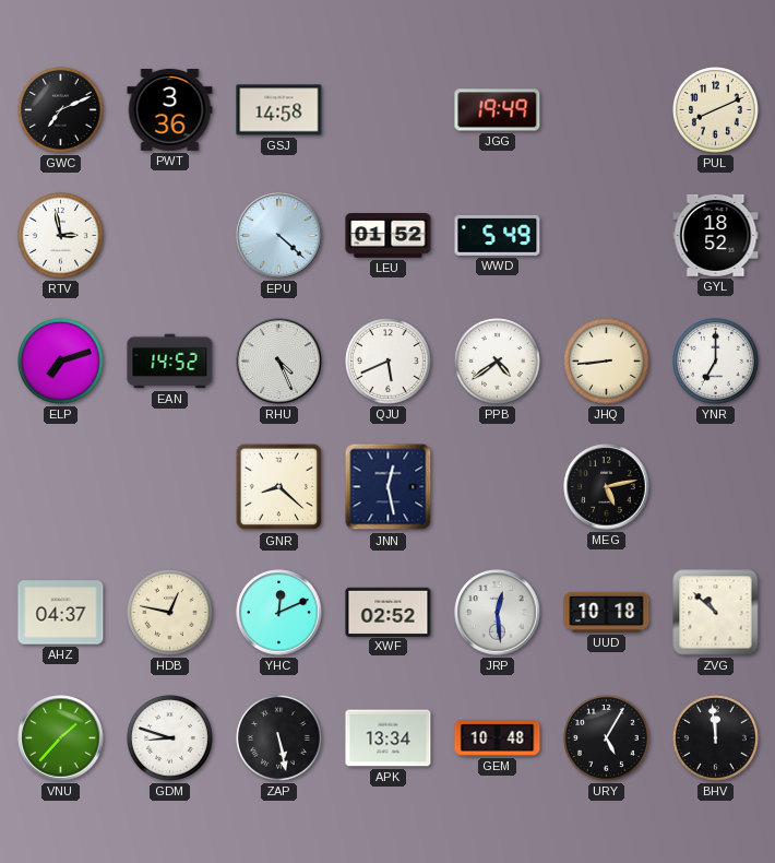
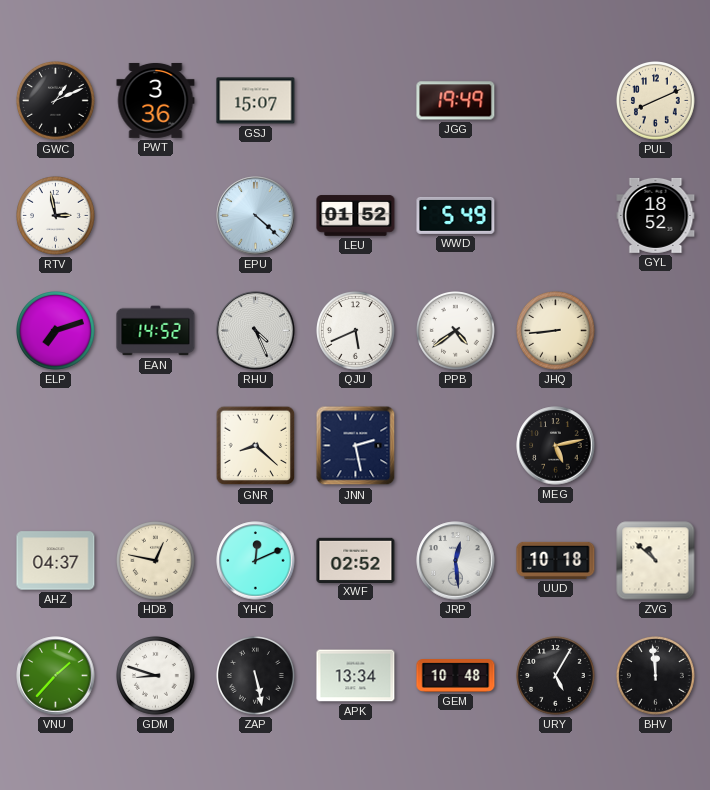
GWC: 7:11 -> 1:11 (56, 101)
GSJ: 14:58 -> 15:07 (256, 101)
YNR: 7:00 -> none (716, 362)
JNN: 12:28 -> 2:28 (356, 446)
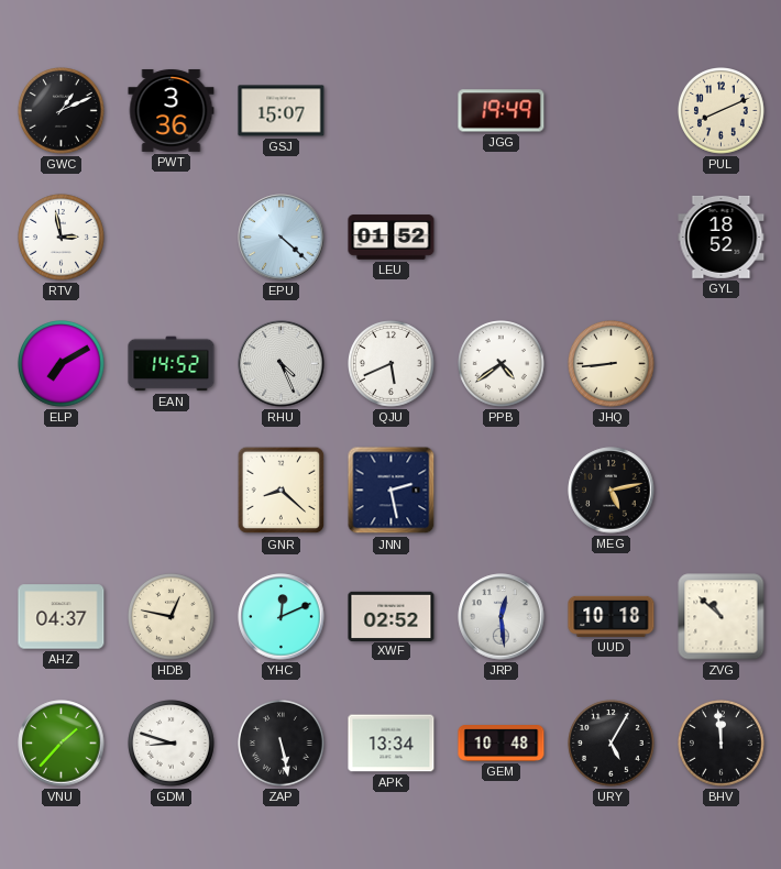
WWD: 5:49 -> none (456, 215)
ELP: 7:12 -> 7:10 (62, 364)
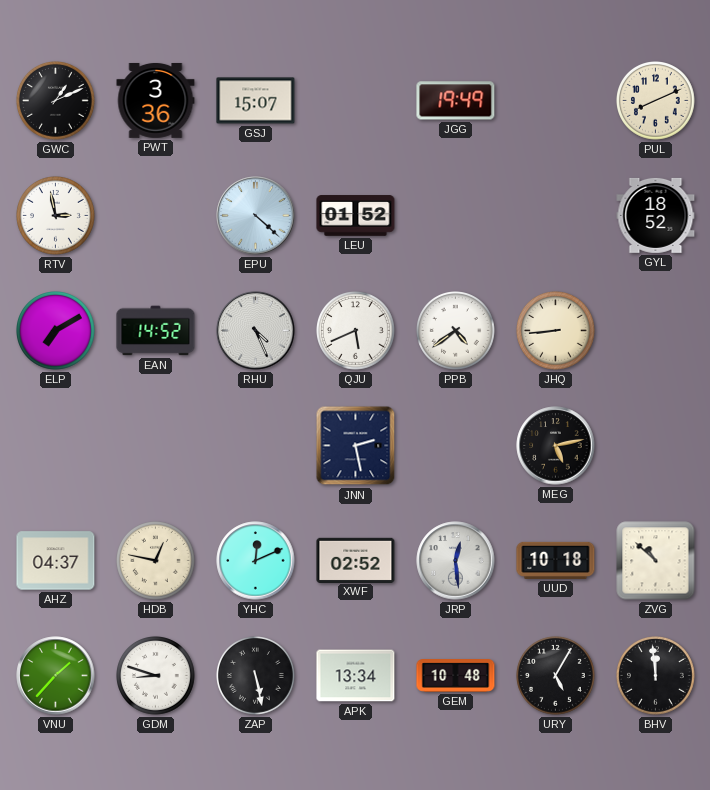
GNR: 8:22 -> none (282, 491)
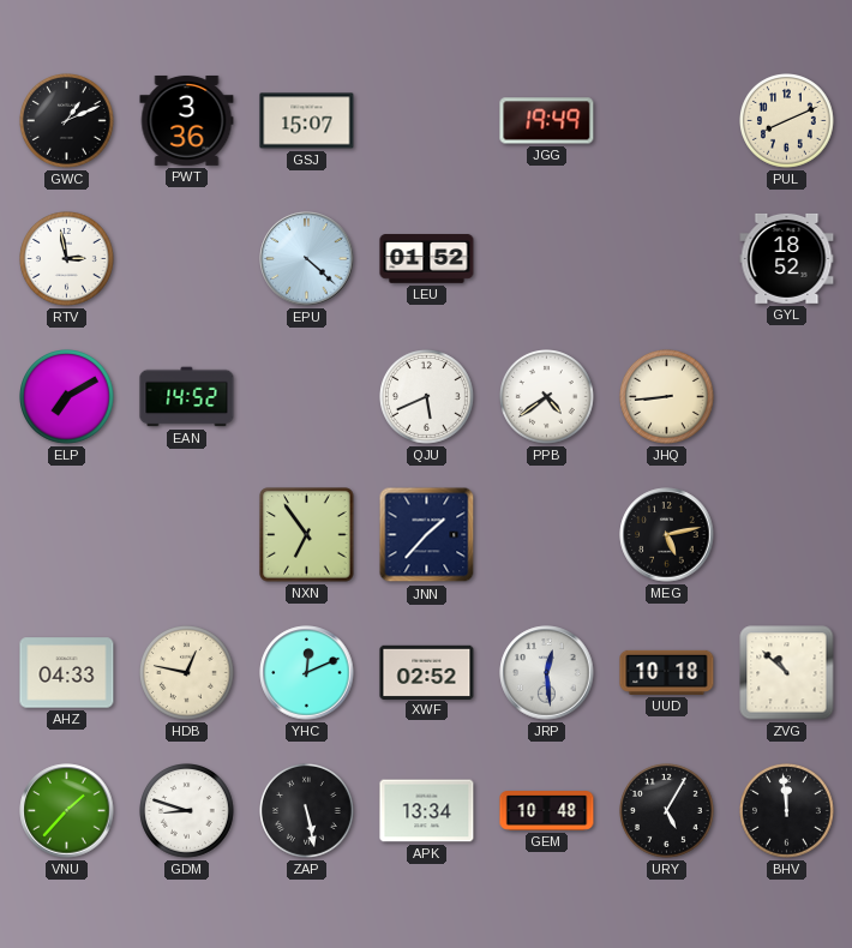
RHU: 4:26 -> none (256, 331)
NXN: none -> 6:54 (307, 535)
JNN: 2:28 -> 1:37 (427, 535)
AHZ: 04:37 -> 04:33 (67, 673)
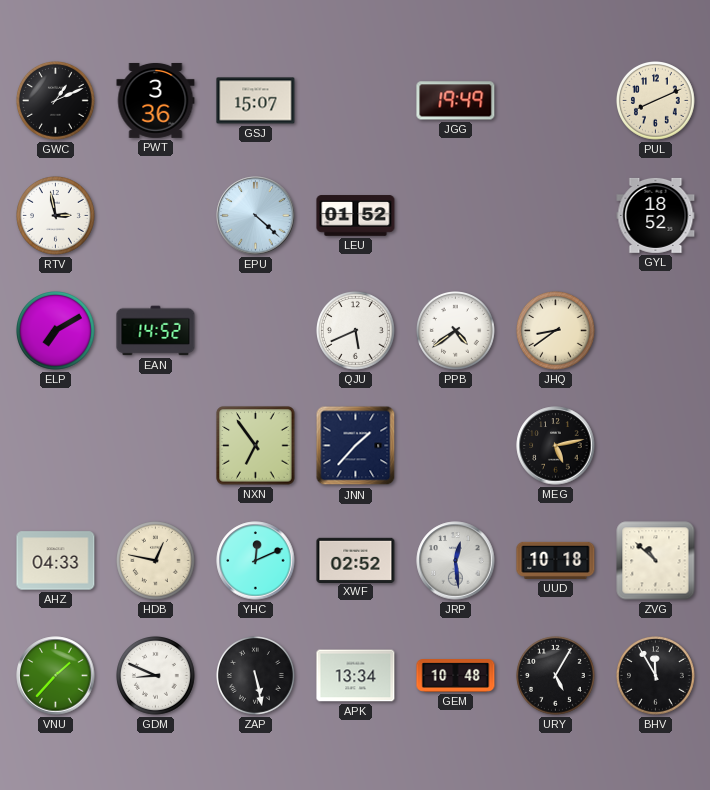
JHQ: 8:44 -> 8:39 (556, 331)
GDM: 8:48 -> 8:49 (156, 676)
BHV: 11:59 -> 11:55 (656, 676)
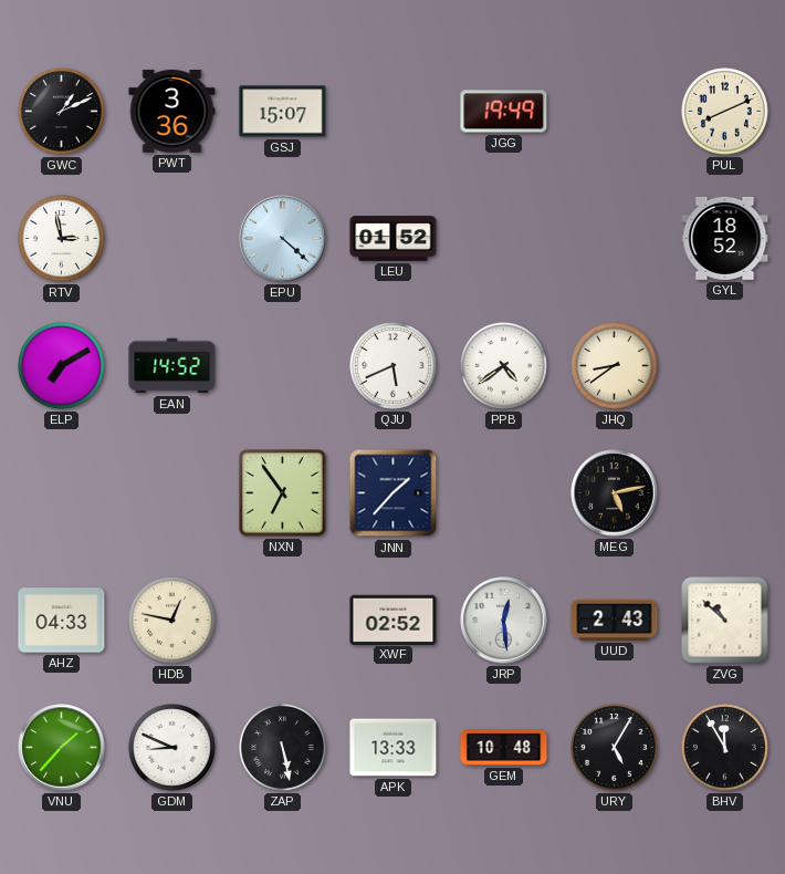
YHC: 12:11 -> none (256, 561)
UUD: 10:18 -> 2:43 (615, 620)
APK: 13:34 -> 13:33 (394, 748)
